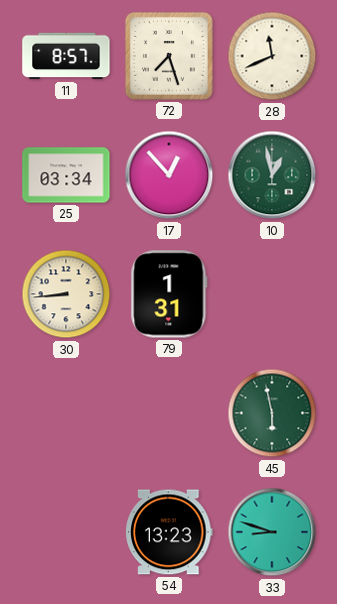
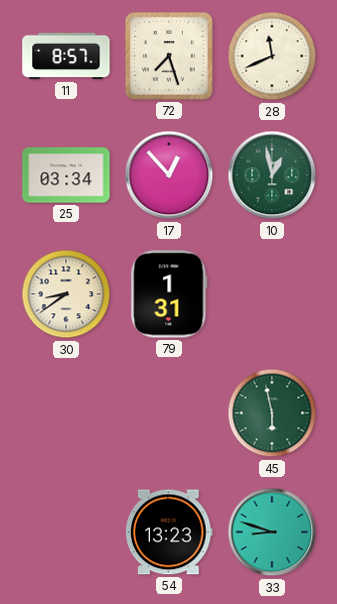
30: 8:44 -> 8:39 (66, 294)
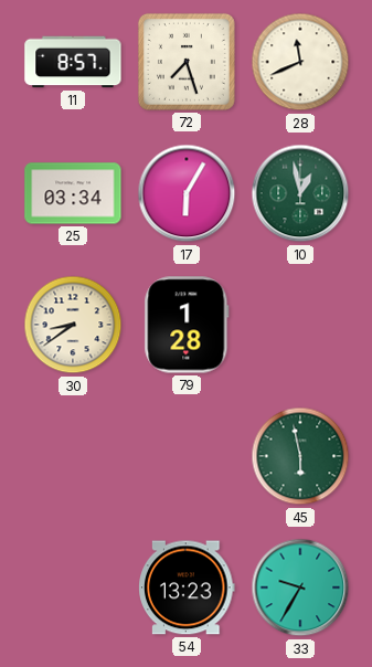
17: 12:53 -> 6:05 (187, 193)
79: 1:31 -> 1:28 (187, 325)
33: 8:48 -> 9:35 (300, 587)
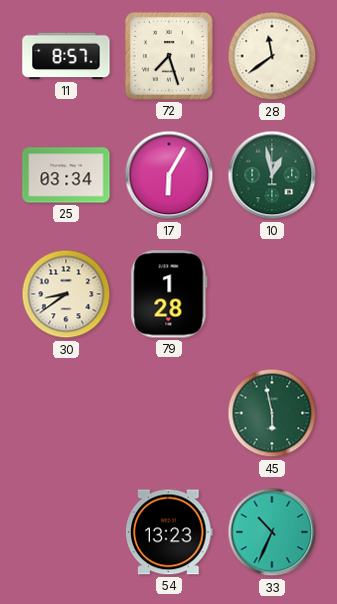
28: 11:41 -> 11:39 (272, 56)
33: 9:35 -> 10:34 (272, 532)
